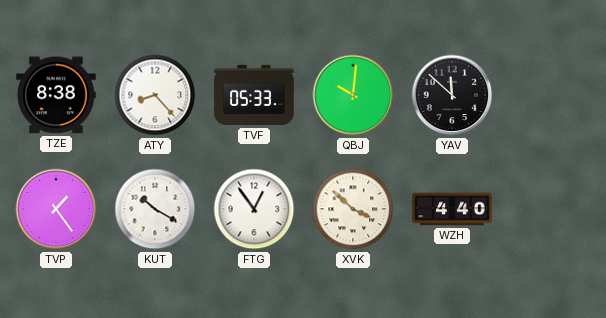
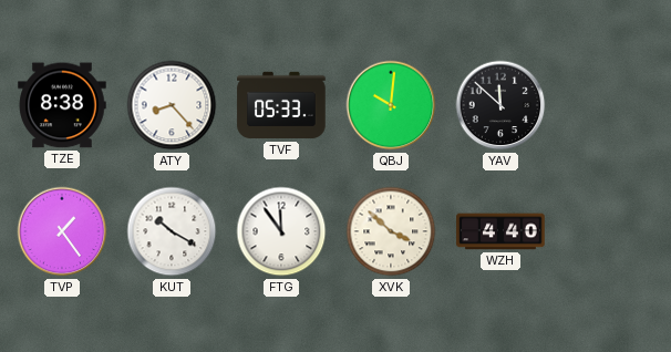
FTG: 12:54 -> 11:54 (281, 231)
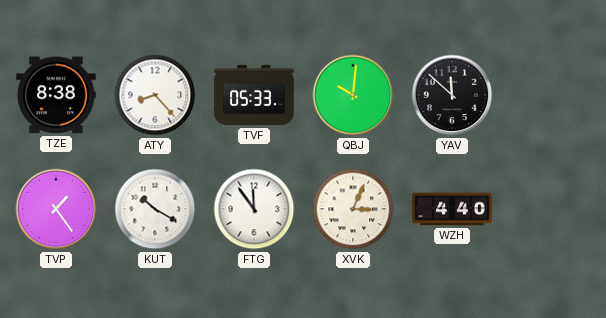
XVK: 3:52 -> 3:04 (353, 209)
